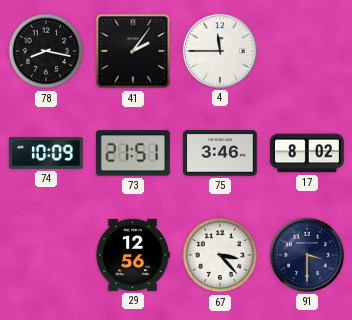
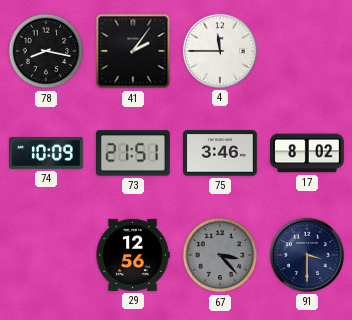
67 dial: white -> grey (220, 255)
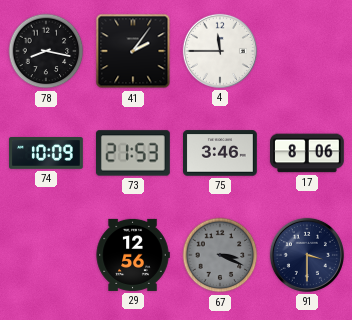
73: 21:51 -> 21:53 (133, 153)
17: 8:02 -> 8:06 (308, 153)
67: 3:23 -> 3:19 (220, 255)
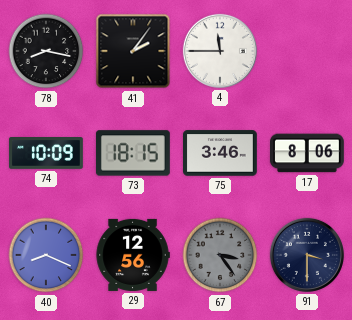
73: 21:53 -> 18:15 (133, 153)
40: none -> 8:19 (46, 255)
67: 3:19 -> 3:24 (220, 255)
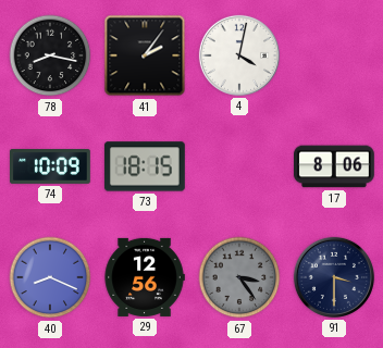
4: 11:45 -> 4:02 (239, 55)
75: 3:46 -> none (221, 153)
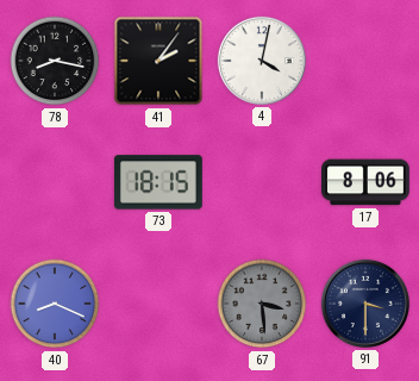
74: 10:09 -> none (51, 167)
29: 12:56 -> none (145, 277)
67: 3:24 -> 3:29 (262, 304)
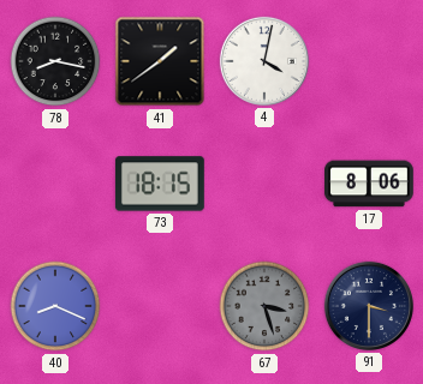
41: 2:06 -> 1:39 (160, 61)
67: 3:29 -> 3:27 (264, 306)
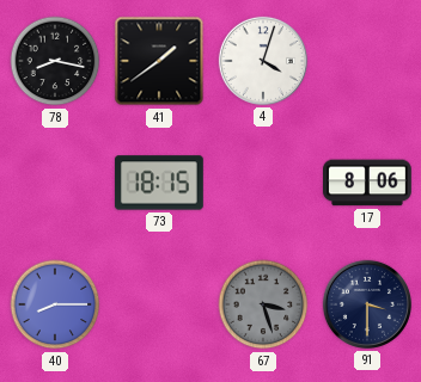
4: 4:02 -> 4:03 (263, 61)
40: 8:19 -> 8:15 (55, 304)
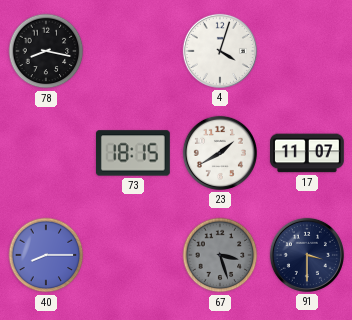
41: 1:39 -> none (159, 61)
23: none -> 1:40 (220, 153)
17: 8:06 -> 11:07 (308, 153)
